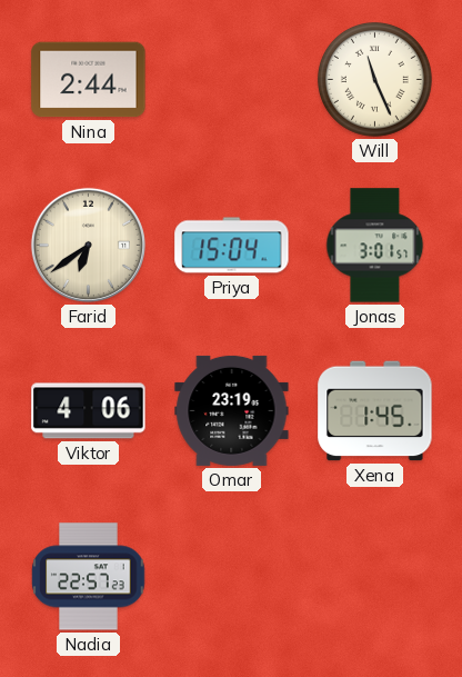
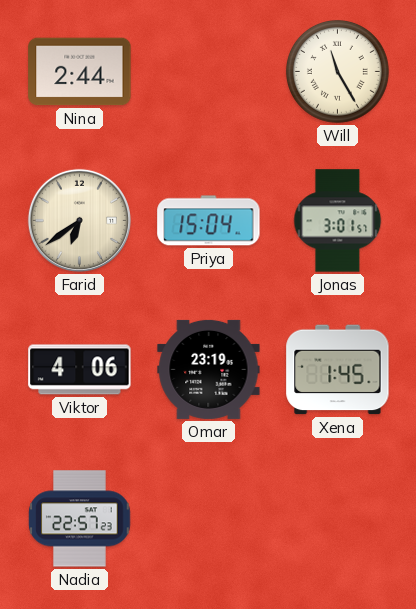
Will: 11:26 -> 11:25 (337, 72)
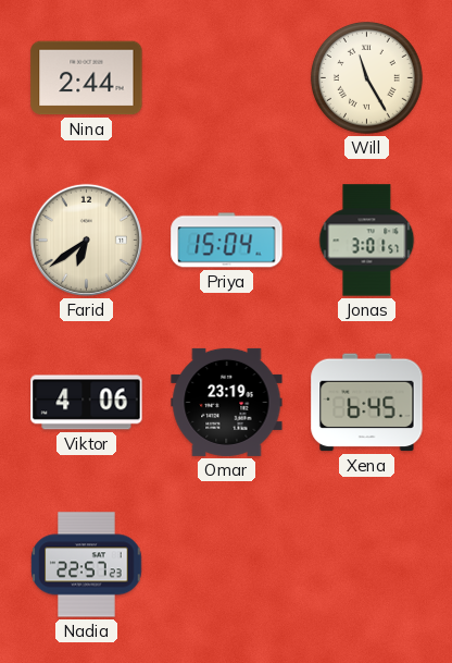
Xena: 1:45 -> 6:45 (367, 403)
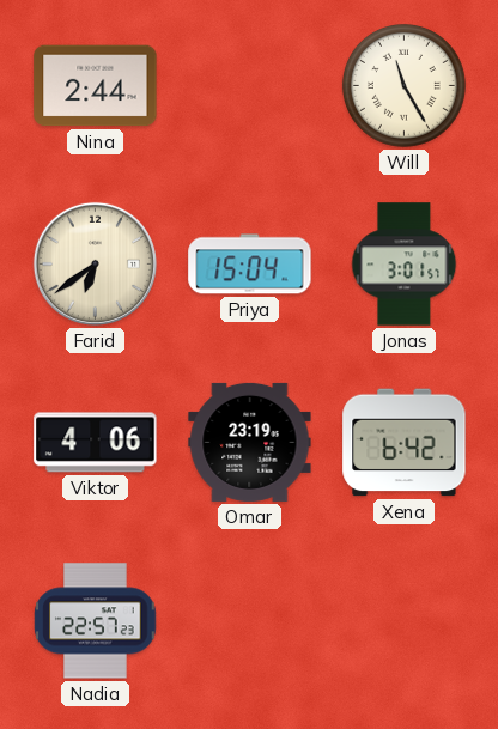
Xena: 6:45 -> 6:42 (405, 443)
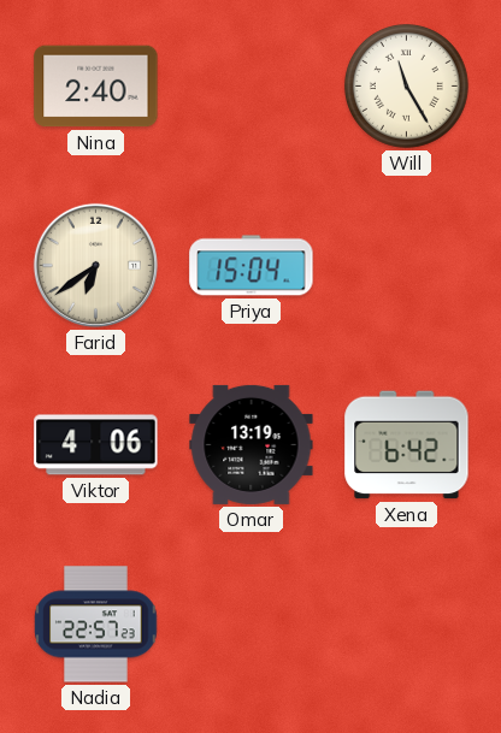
Nina: 2:44 -> 2:40 (96, 87)
Jonas: 3:01 -> none (405, 265)
Omar: 23:19 -> 13:19 (252, 444)
